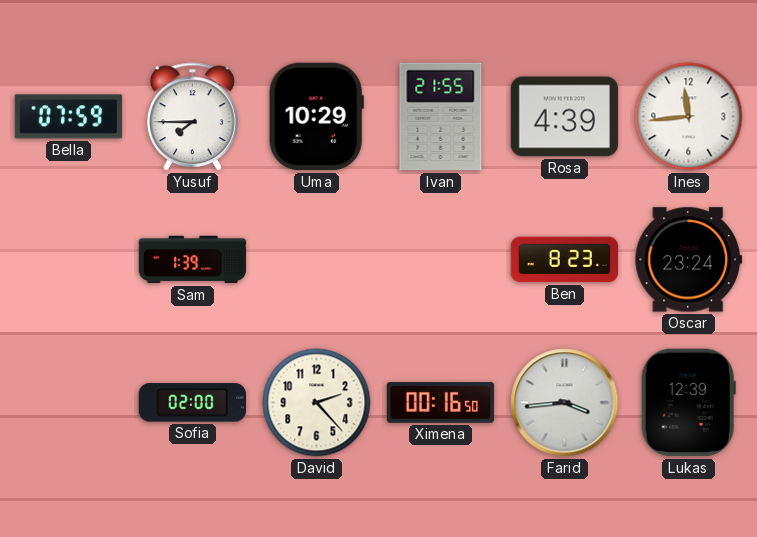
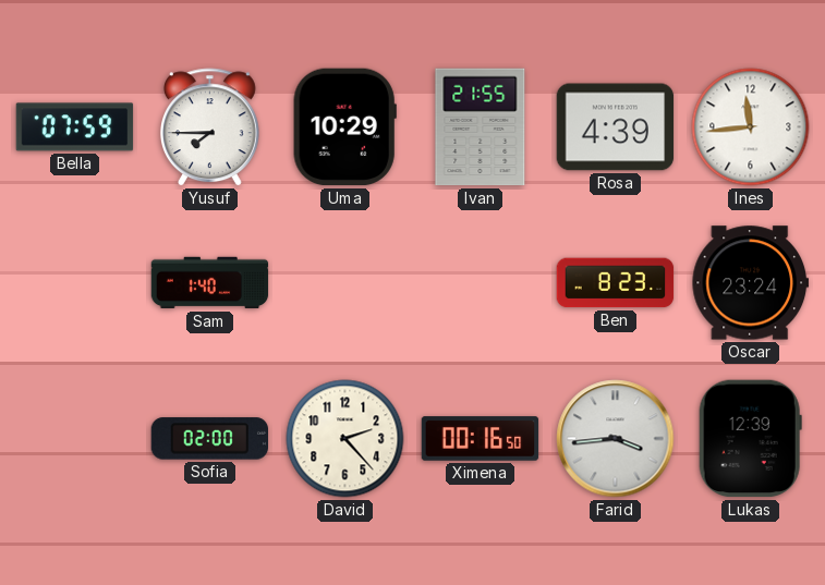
Sam: 1:39 -> 1:40 (210, 283)
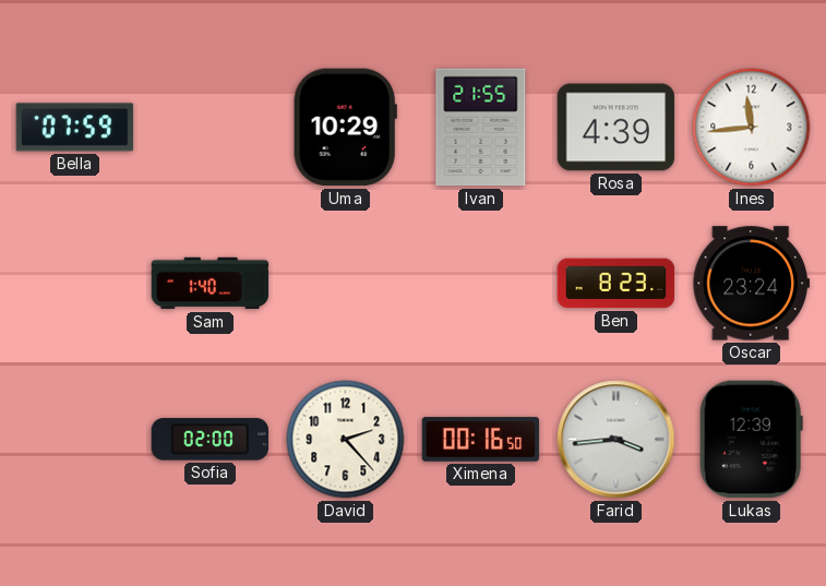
Yusuf: 7:45 -> none (209, 127)
